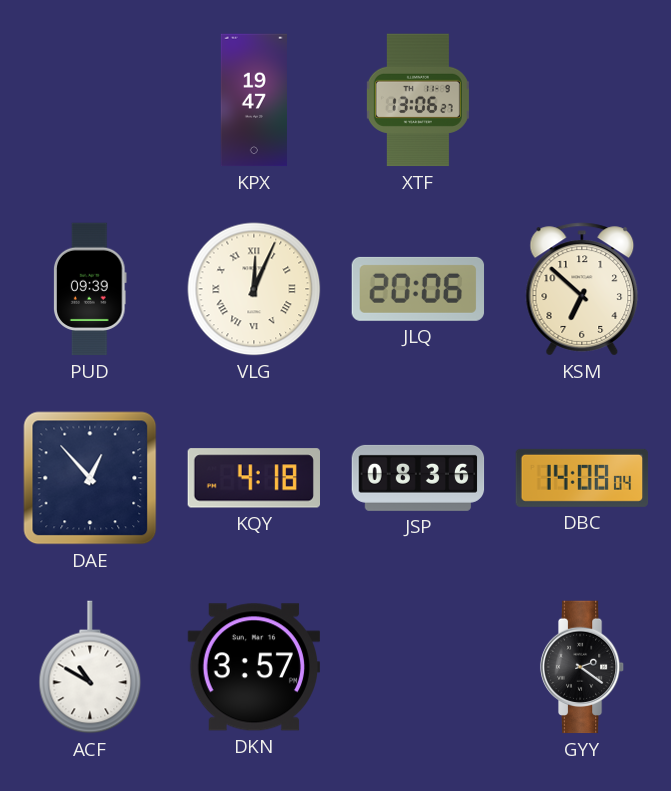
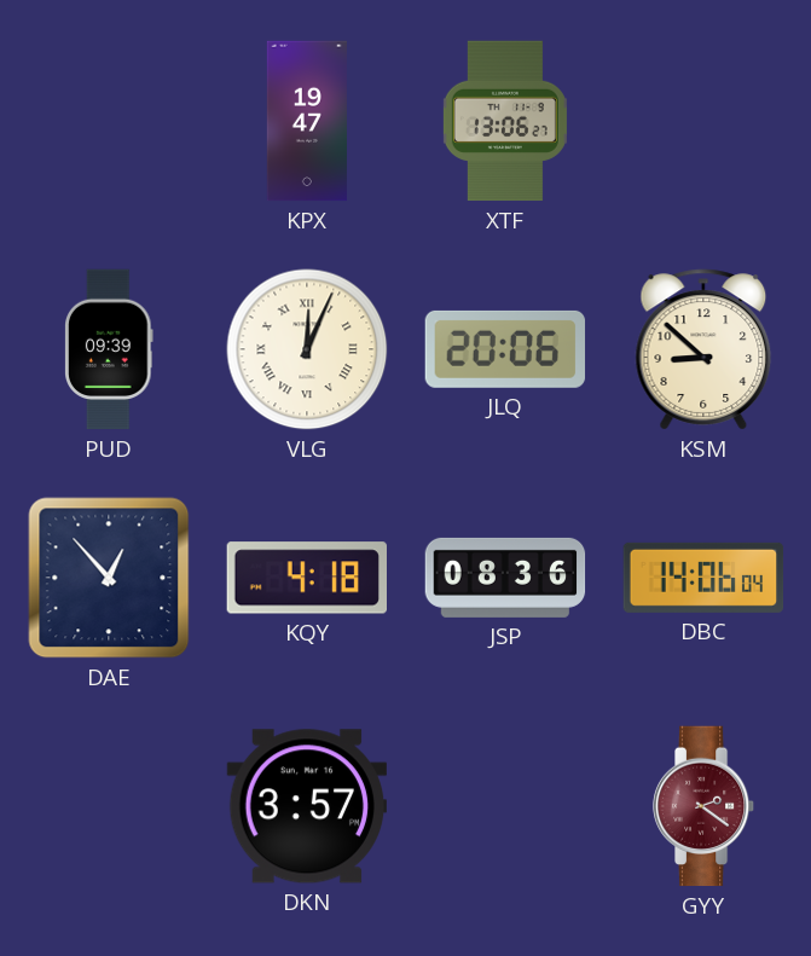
KSM: 6:52 -> 8:52 (703, 349)
DBC: 14:08 -> 14:06 (703, 578)
ACF: 10:50 -> none (90, 667)
GYY dial: black -> burgundy (703, 806)
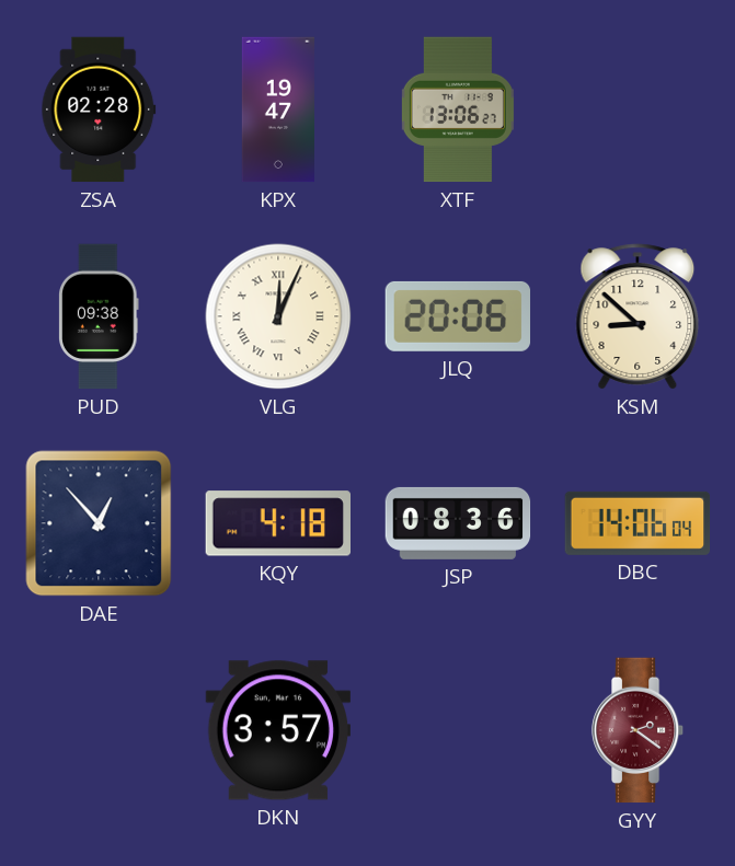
ZSA: none -> 02:28 (99, 109)
PUD: 09:39 -> 09:38 (100, 316)
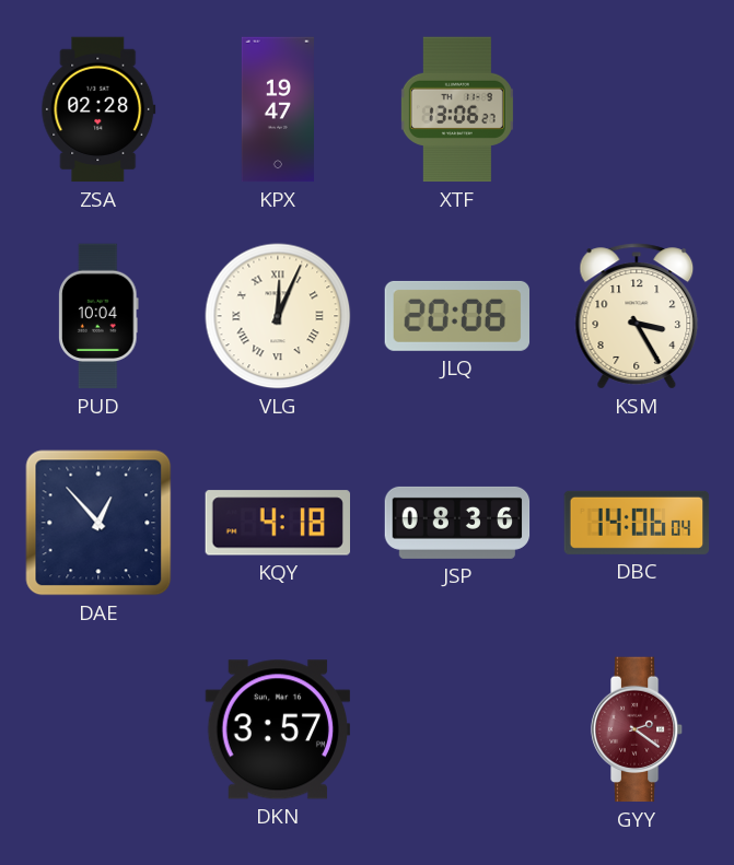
PUD: 09:38 -> 10:04 (100, 316)
KSM: 8:52 -> 3:25 (637, 316)
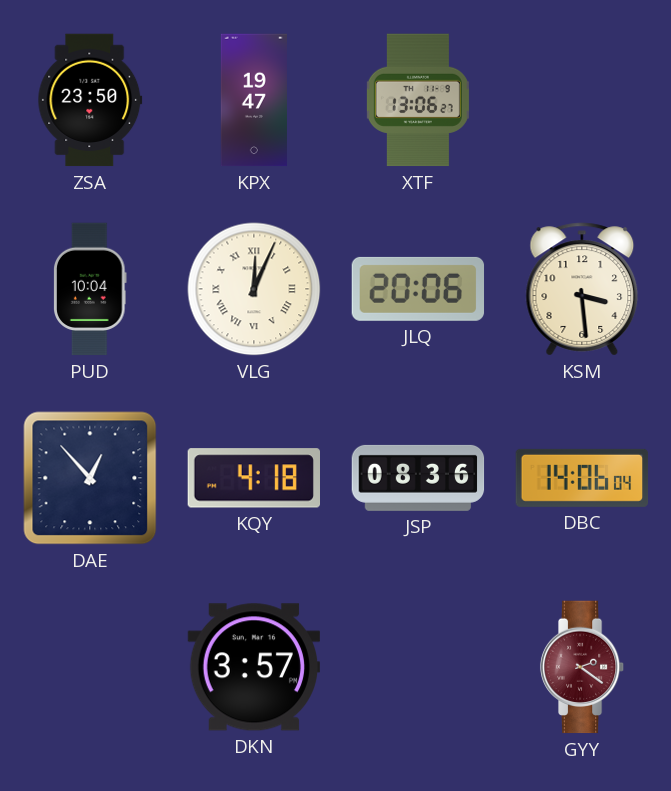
ZSA: 02:28 -> 23:50 (90, 100)
KSM: 3:25 -> 3:29 (582, 289)
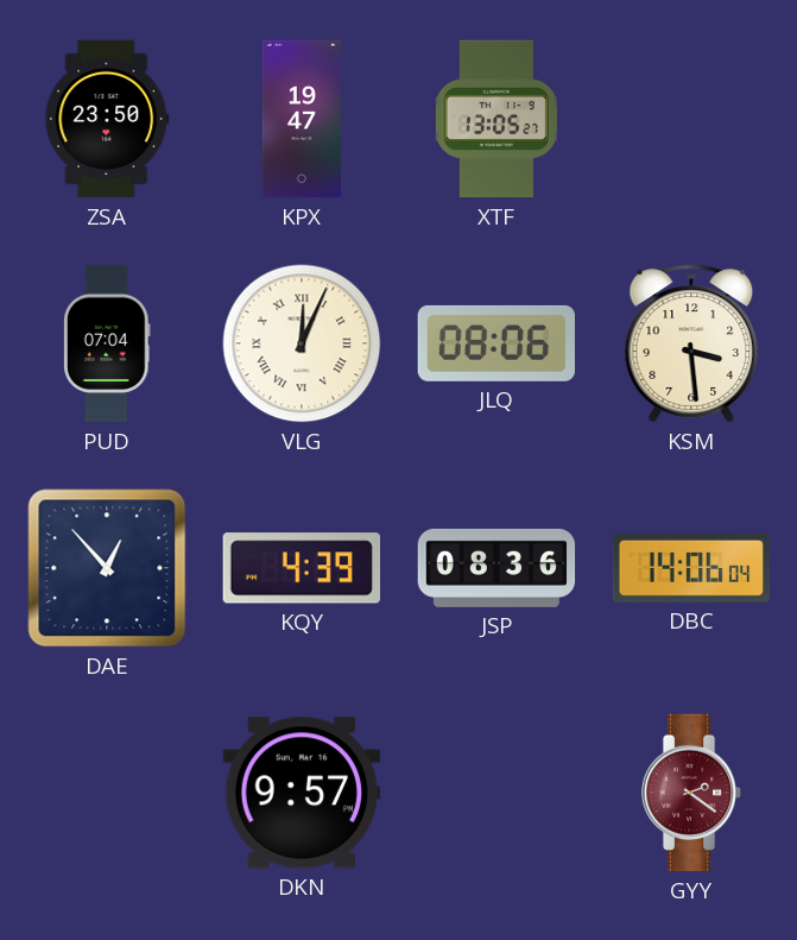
XTF: 13:06 -> 13:05 (496, 119)
PUD: 10:04 -> 07:04 (108, 343)
JLQ: 20:06 -> 08:06 (496, 343)
KQY: 4:18 -> 4:39 (301, 568)
DKN: 3:57 -> 9:57 (301, 793)
